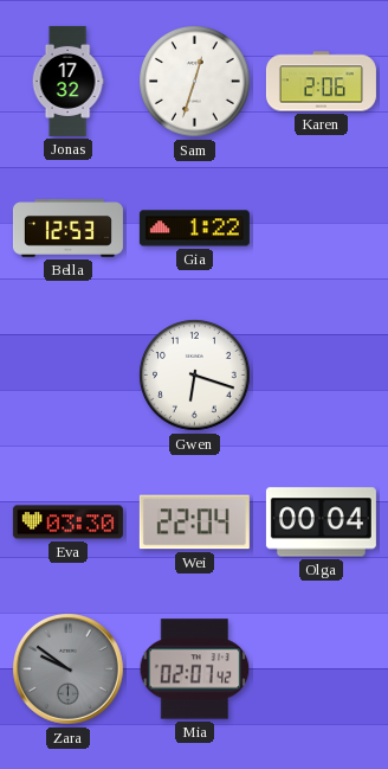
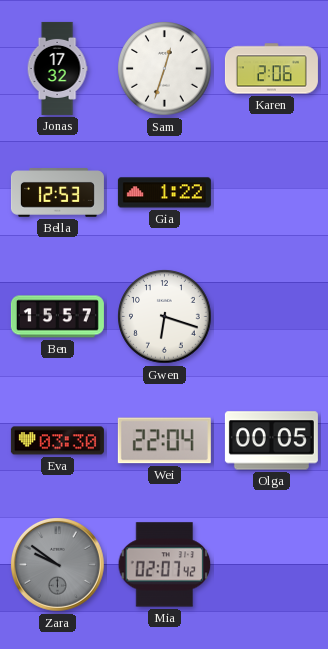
Ben: none -> 15:57 (57, 317)
Olga: 00:04 -> 00:05 (271, 441)
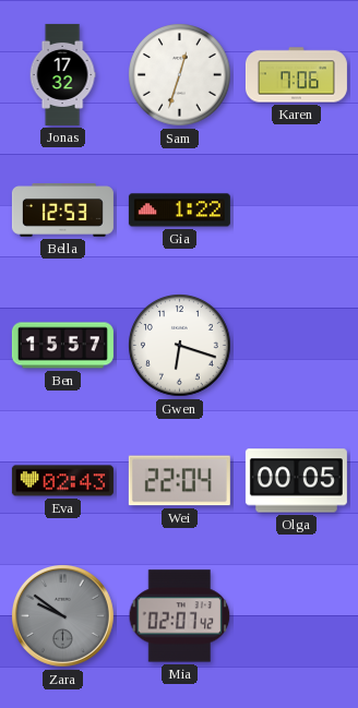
Karen: 2:06 -> 7:06 (296, 75)
Eva: 03:30 -> 02:43 (62, 481)
